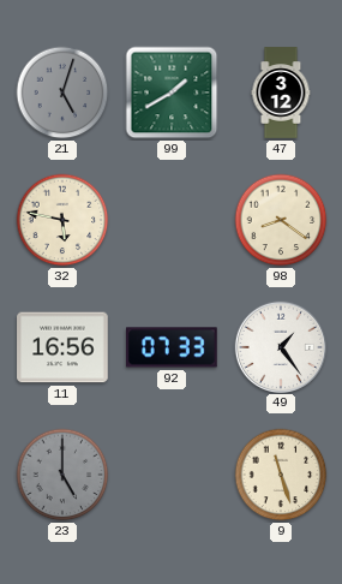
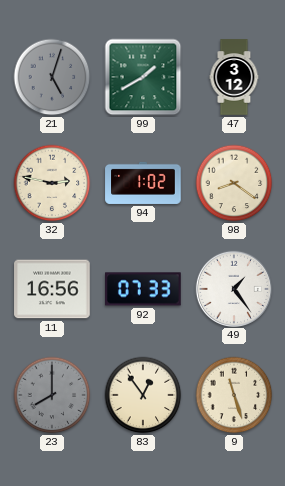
32: 5:47 -> 2:47 (52, 183)
94: none -> 1:02 (143, 183)
23: 5:00 -> 8:00 (52, 395)
83: none -> 12:54 (143, 395)
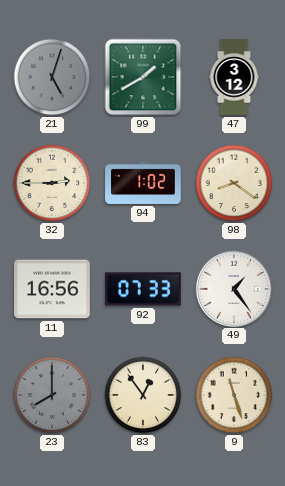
32: 2:47 -> 2:45 (52, 183)
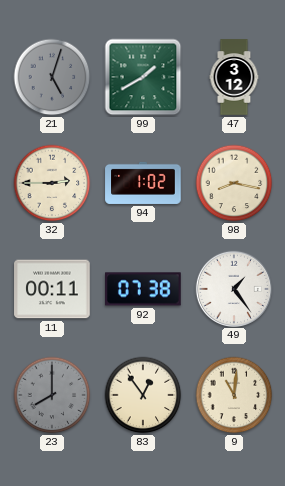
98: 8:21 -> 8:17 (234, 183)
11: 16:56 -> 00:11 (52, 289)
92: 07:33 -> 07:38 (144, 289)
9: 11:27 -> 11:01 (234, 395)
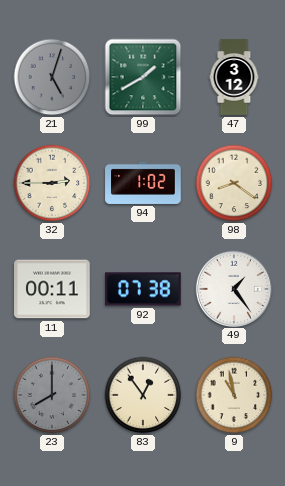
98: 8:17 -> 8:21 (234, 183)
9: 11:01 -> 10:58 (234, 395)
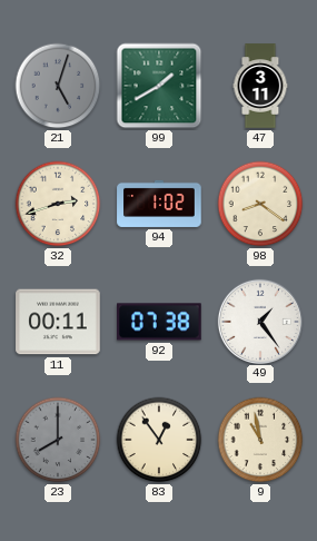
47: 3:12 -> 3:11 (260, 86)
32: 2:45 -> 2:42 (58, 204)
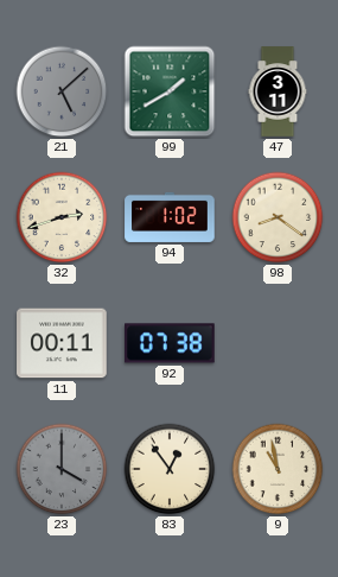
21: 5:03 -> 5:08 (62, 91)
49: 1:24 -> none (259, 321)
23: 8:00 -> 4:00 (62, 469)
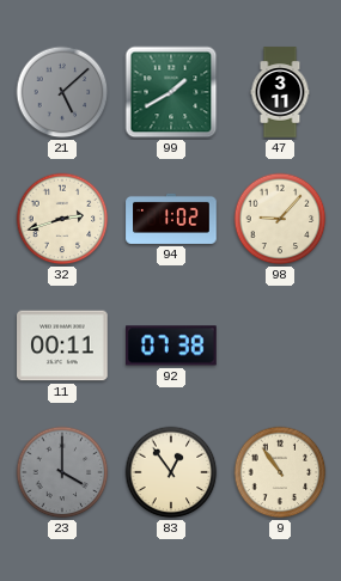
98: 8:21 -> 9:07 (280, 219)
9: 10:58 -> 10:54 (280, 472)
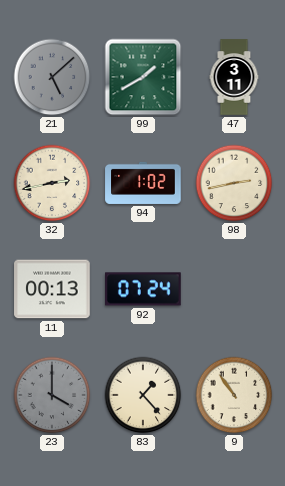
32: 2:42 -> 2:43 (52, 183)
98: 9:07 -> 2:43 (234, 183)
11: 00:11 -> 00:13 (52, 289)
92: 07:38 -> 07:24 (144, 289)
83: 12:54 -> 1:23 (143, 395)
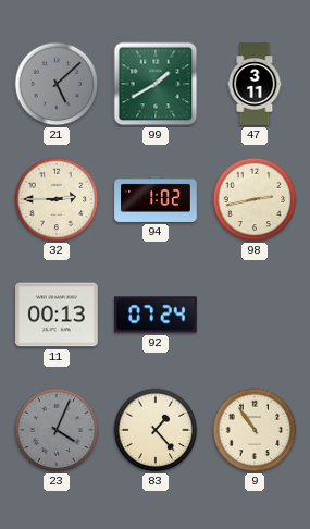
32: 2:43 -> 2:45 (57, 199)
23: 4:00 -> 4:04 (57, 430)
